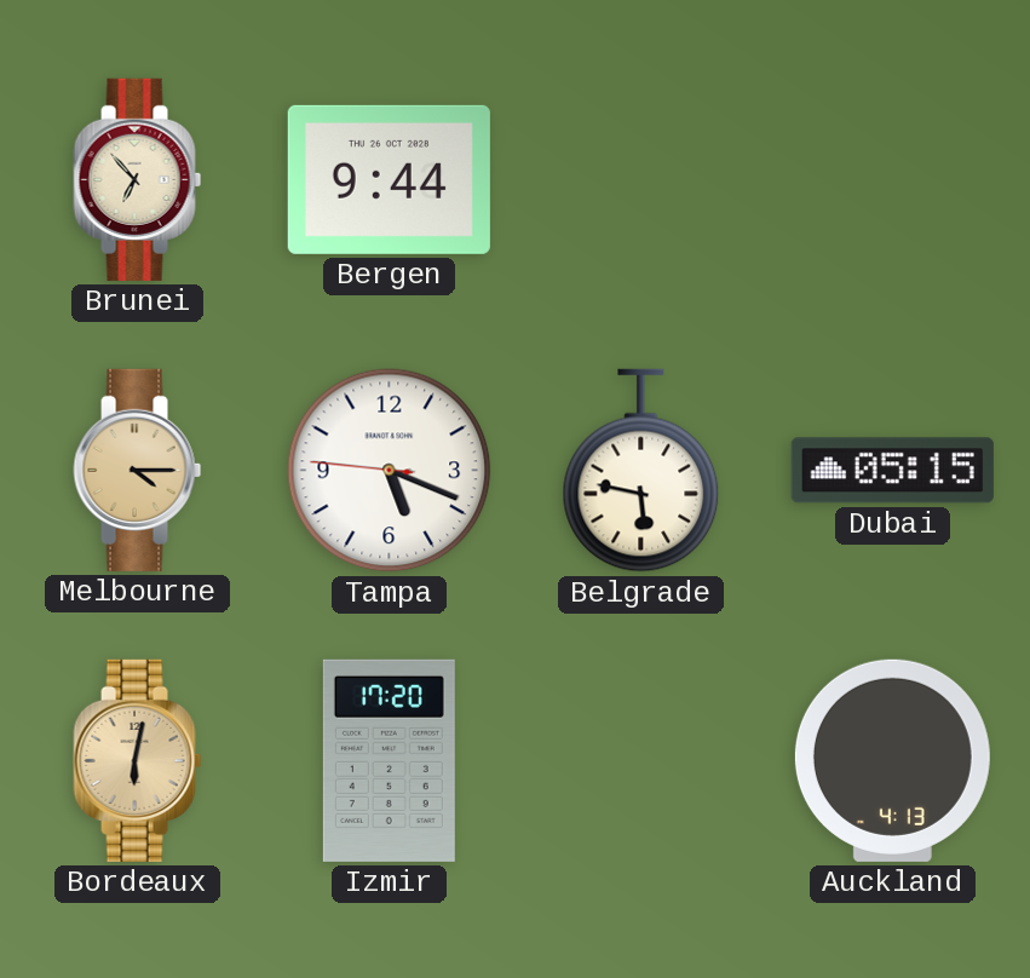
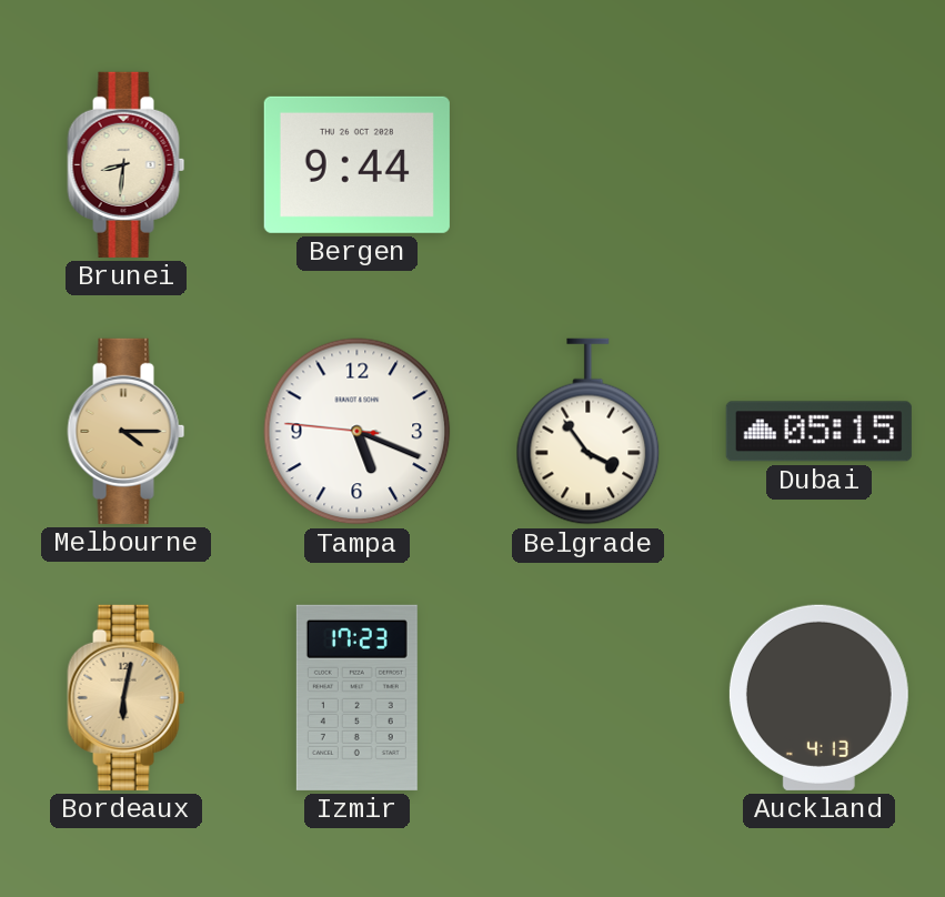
Brunei: 6:53 -> 8:31 (127, 164)
Belgrade: 5:47 -> 3:54 (589, 432)
Izmir: 17:20 -> 17:23 (356, 697)
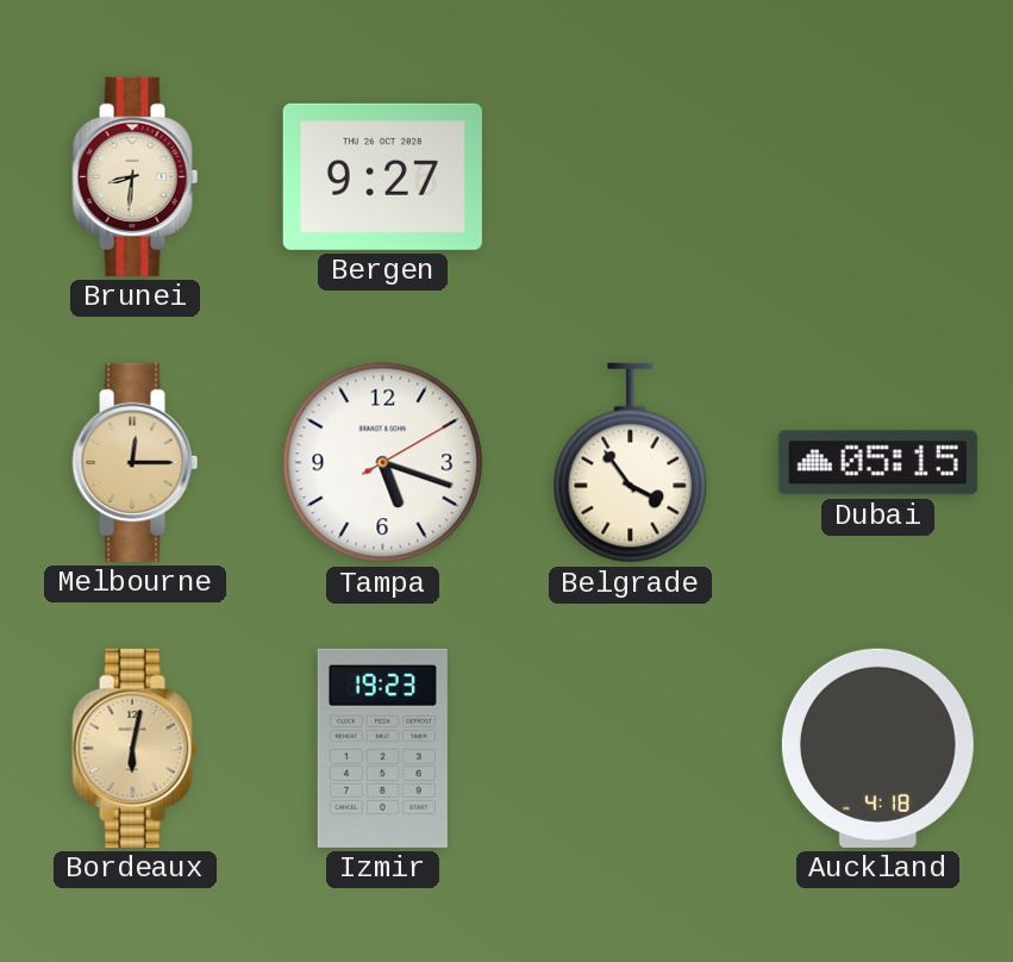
Bergen: 9:44 -> 9:27 (382, 176)
Melbourne: 4:15 -> 12:15 (136, 462)
Tampa: 5:18:46 -> 5:18:10 (383, 463)
Izmir: 17:23 -> 19:23 (382, 748)
Auckland: 4:13 -> 4:18 (877, 748)
